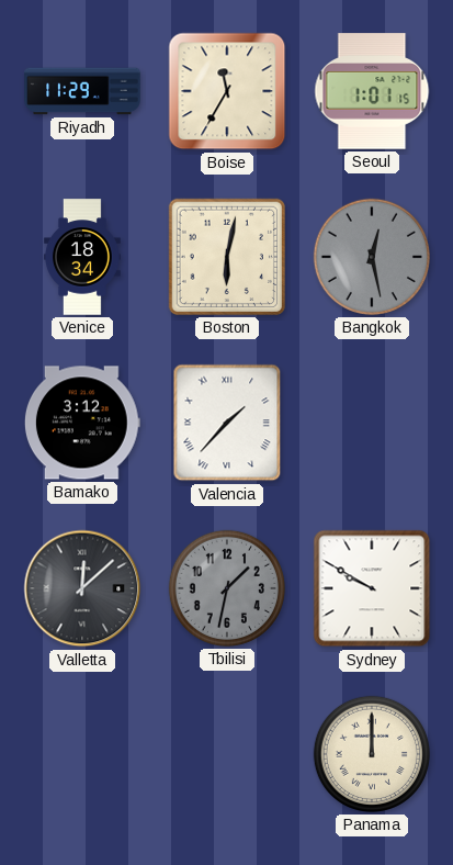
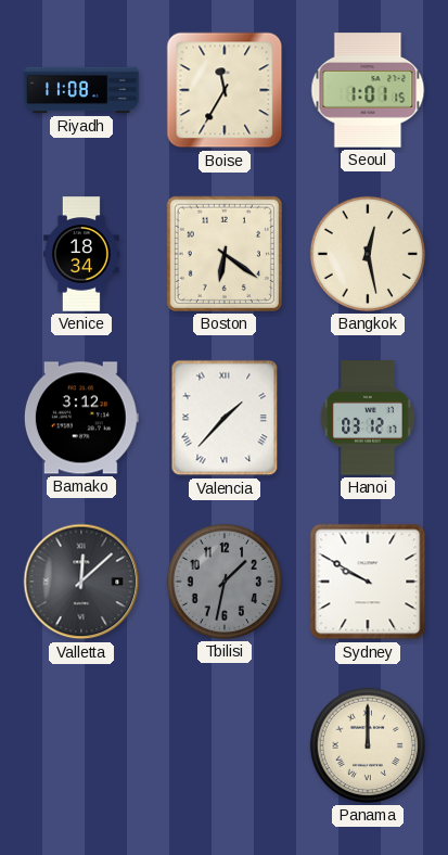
Riyadh: 11:29 -> 11:08 (81, 90)
Boston: 6:02 -> 6:21 (225, 254)
Bangkok dial: grey -> cream (368, 254)
Hanoi: none -> 03:12 (368, 418)
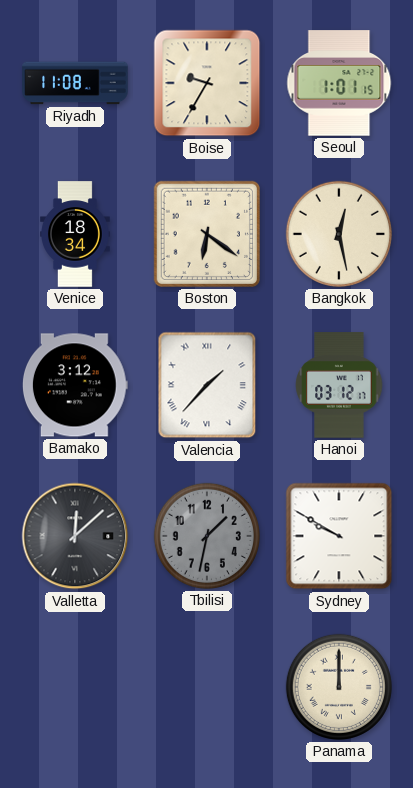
Boise: 11:35 -> 9:35 (207, 83)
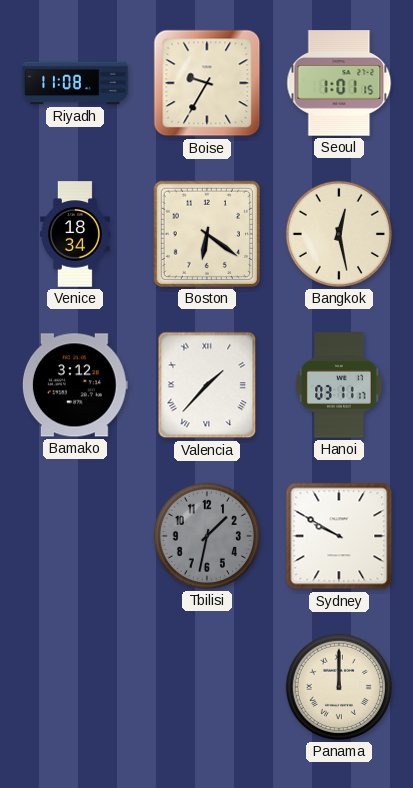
Hanoi: 03:12 -> 03:11 (339, 385)
Valletta: 12:08 -> none (75, 536)
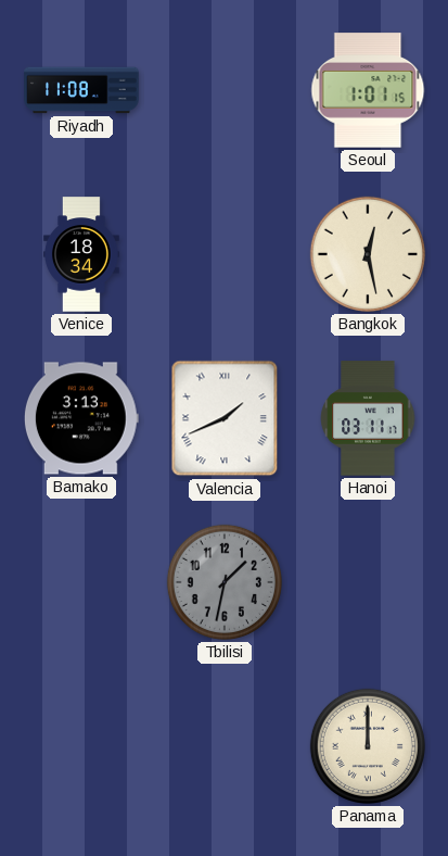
Boise: 9:35 -> none (207, 83)
Boston: 6:21 -> none (207, 234)
Bamako: 3:12 -> 3:13 (81, 418)
Valencia: 1:37 -> 1:41 (225, 418)
Sydney: 9:50 -> none (339, 536)
